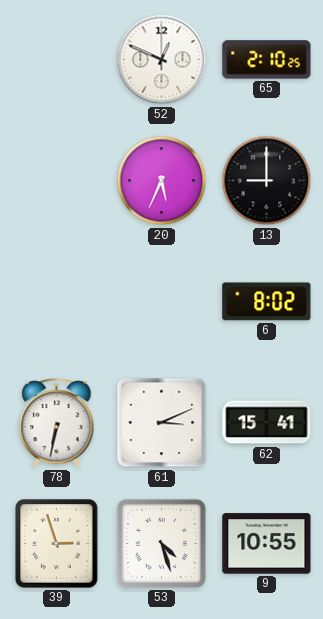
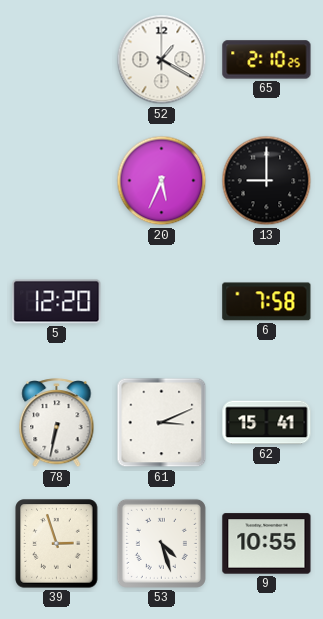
52: 12:49 -> 1:20 (162, 60)
5: none -> 12:20 (57, 302)
6: 8:02 -> 7:58 (267, 302)
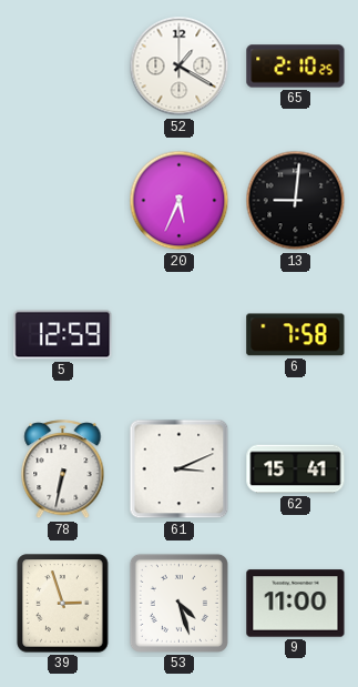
13: 9:00 -> 9:01 (296, 201)
5: 12:20 -> 12:59 (63, 335)
9: 10:55 -> 11:00 (296, 604)
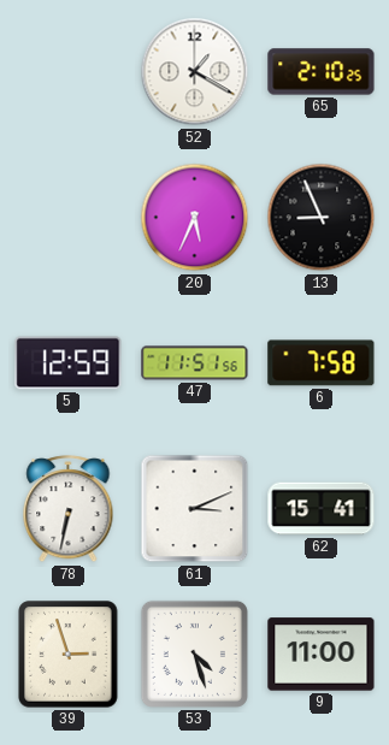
13: 9:01 -> 8:56 (322, 218)
47: none -> 11:51 (195, 363)
